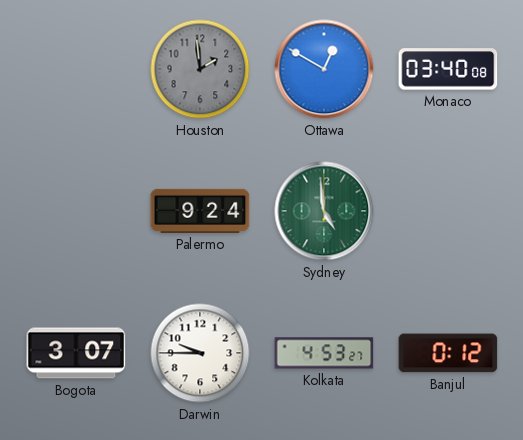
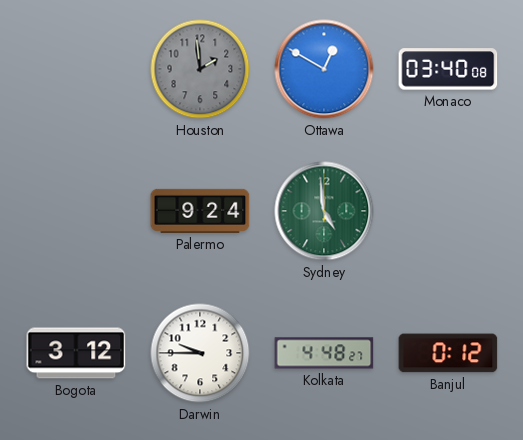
Bogota: 3:07 -> 3:12 (76, 353)
Kolkata: 4:53 -> 4:48 (324, 353)
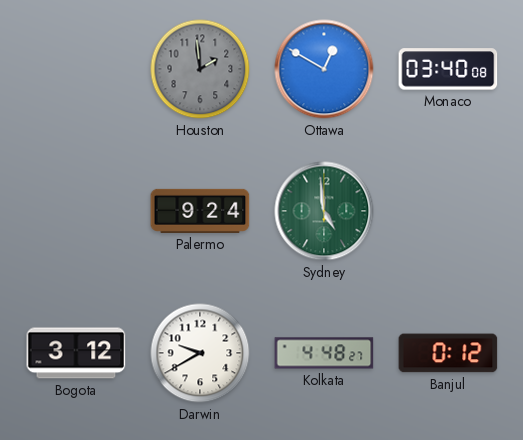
Darwin: 9:45 -> 9:40 (200, 353)
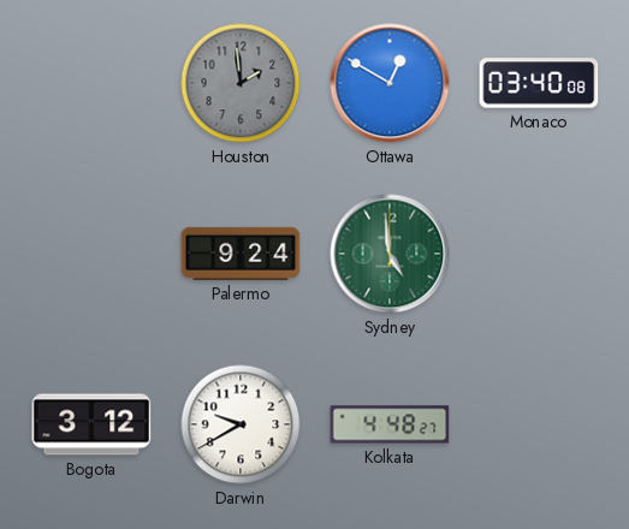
Banjul: 0:12 -> none (448, 353)
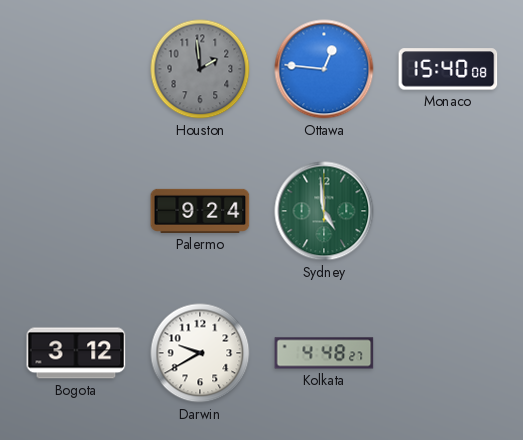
Ottawa: 12:50 -> 12:46 (324, 69)
Monaco: 03:40 -> 15:40 (448, 69)
